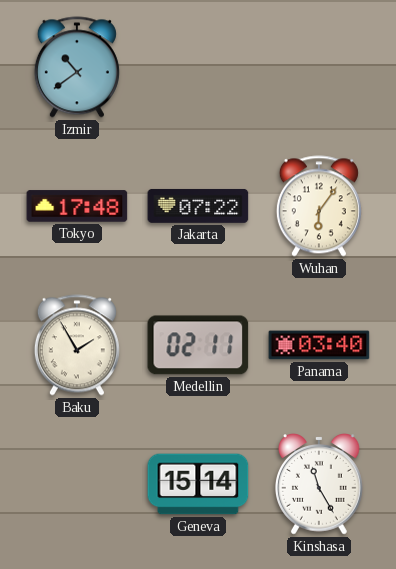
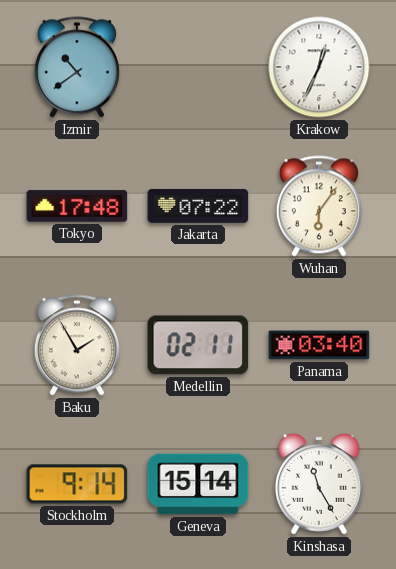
Krakow: none -> 12:34 (319, 67)
Stockholm: none -> 9:14 (77, 484)
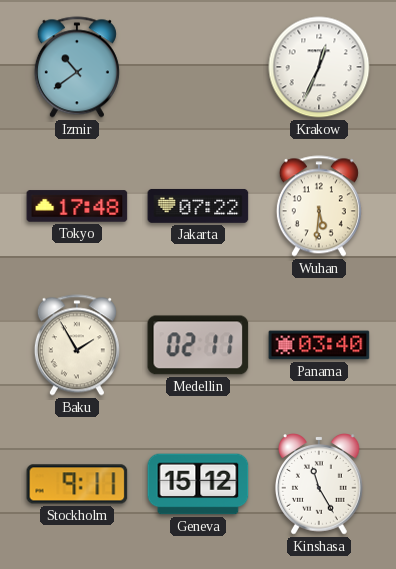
Wuhan: 6:06 -> 5:31 (319, 206)
Stockholm: 9:14 -> 9:11 (77, 484)
Geneva: 15:14 -> 15:12 (198, 484)
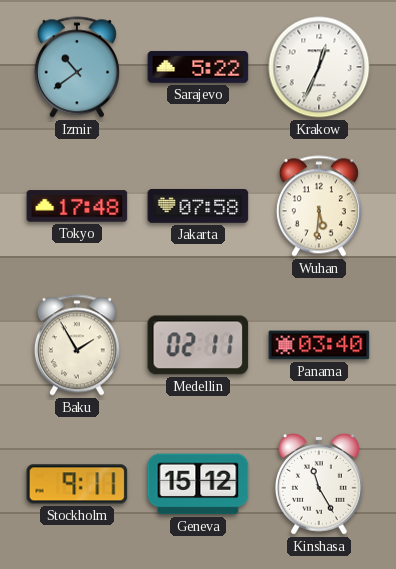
Sarajevo: none -> 5:22 (198, 67)
Jakarta: 07:22 -> 07:58 (198, 206)
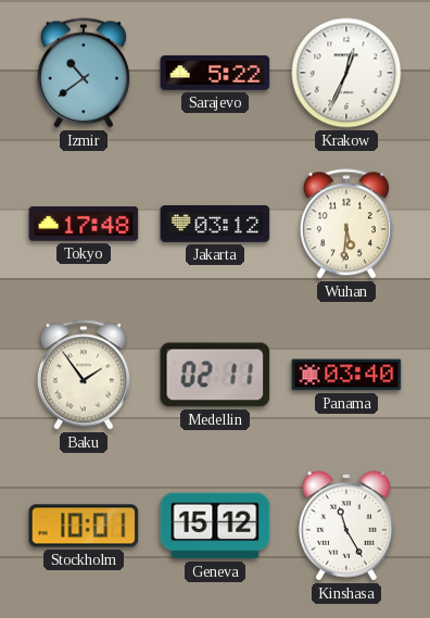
Jakarta: 07:58 -> 03:12 (215, 224)
Baku: 1:55 -> 1:54 (84, 375)
Stockholm: 9:11 -> 10:01 (84, 526)
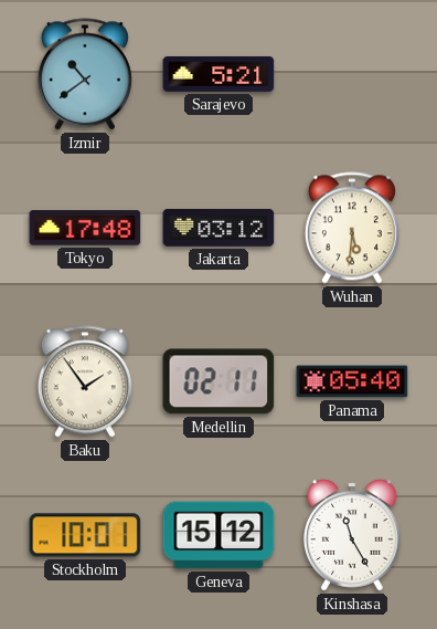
Sarajevo: 5:22 -> 5:21 (218, 74)
Krakow: 12:34 -> none (346, 73)
Panama: 03:40 -> 05:40 (352, 381)
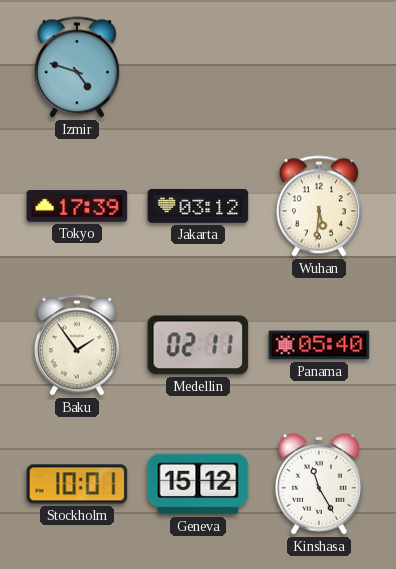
Izmir: 10:39 -> 4:48 (77, 67)
Sarajevo: 5:21 -> none (218, 74)
Tokyo: 17:48 -> 17:39 (77, 206)
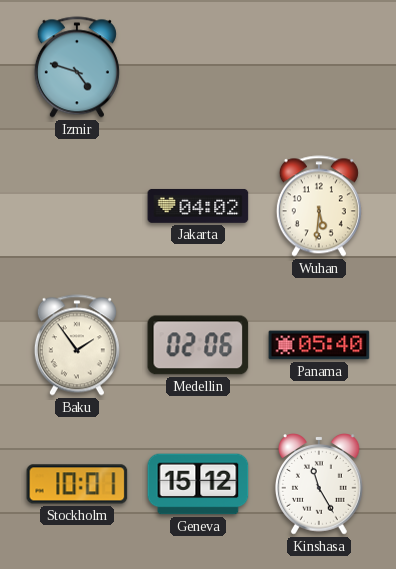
Tokyo: 17:39 -> none (77, 206)
Jakarta: 03:12 -> 04:02 (198, 206)
Medellin: 02:11 -> 02:06 (198, 345)
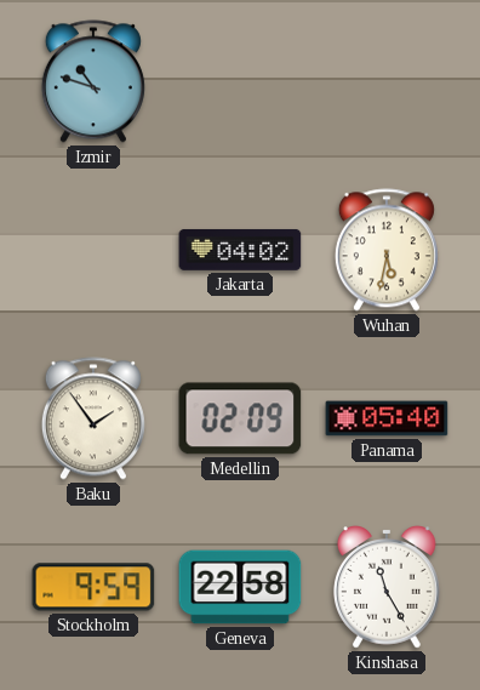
Izmir: 4:48 -> 10:48 (93, 81)
Wuhan: 5:31 -> 5:32 (387, 250)
Medellin: 02:06 -> 02:09 (240, 418)
Stockholm: 10:01 -> 9:59 (93, 587)
Geneva: 15:12 -> 22:58 (240, 587)
